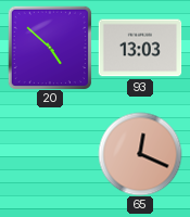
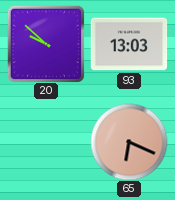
20: 4:52 -> 9:52 (46, 44)
65: 12:19 -> 6:19 (129, 142)
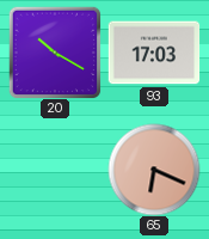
20: 9:52 -> 10:20 (55, 53)
93: 13:03 -> 17:03 (154, 53)
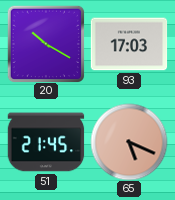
51: none -> 21:45 (46, 142)
65: 6:19 -> 5:19 (129, 142)
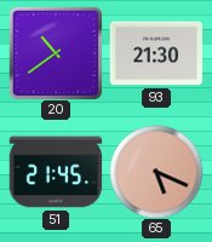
20: 10:20 -> 10:39 (56, 53)
93: 17:03 -> 21:30 (156, 53)
